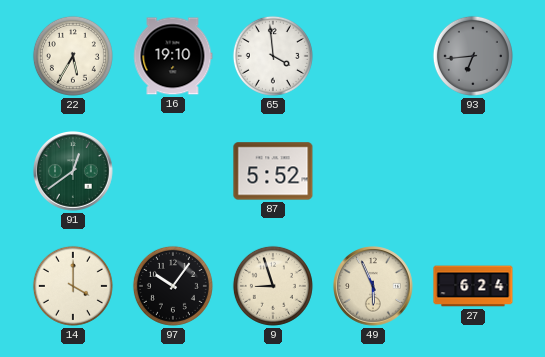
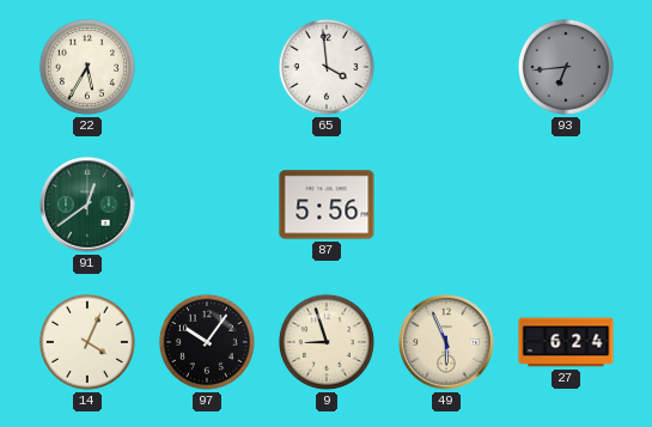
16: 19:10 -> none (173, 56)
87: 5:52 -> 5:56 (327, 205)
14: 4:00 -> 4:04 (87, 342)
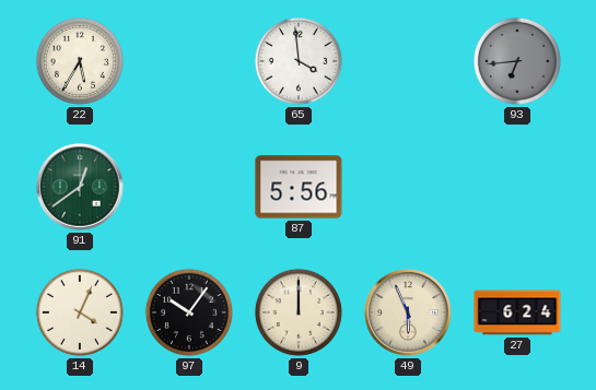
9: 8:57 -> 12:00 (299, 312)
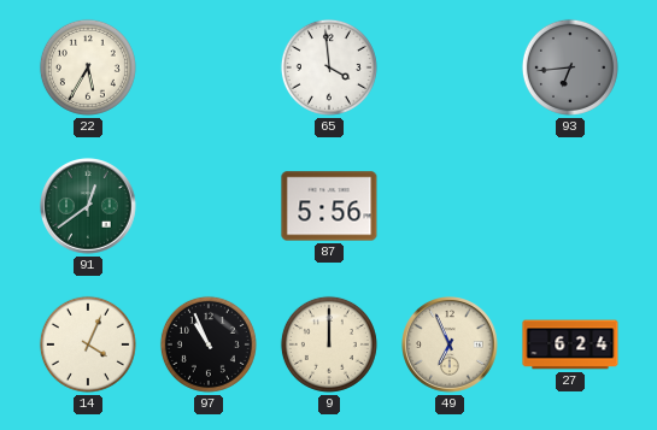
97: 10:06 -> 10:56 (209, 344)
49: 5:56 -> 6:56 (450, 344)
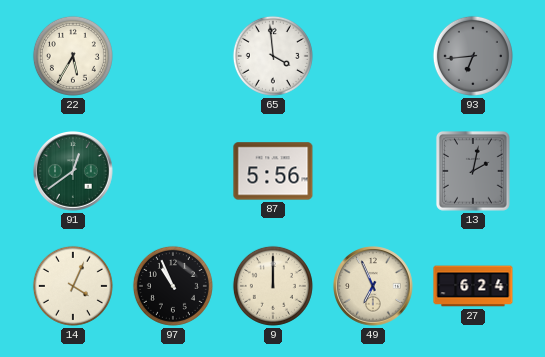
13: none -> 2:02 (473, 172)
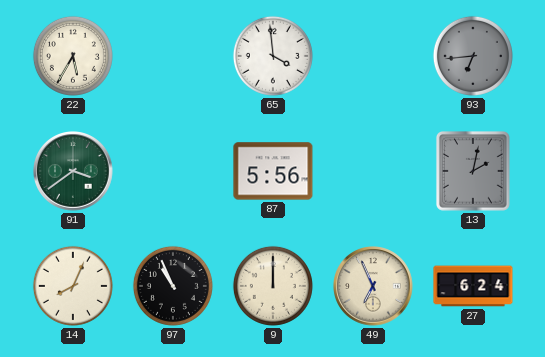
91: 12:39 -> 3:39 (73, 171)
14: 4:04 -> 8:04 (73, 286)
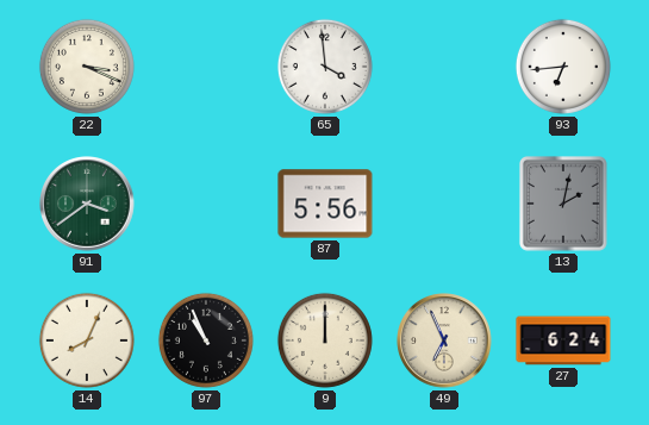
22: 5:35 -> 3:19 (87, 67)
93 dial: grey -> white (563, 67)
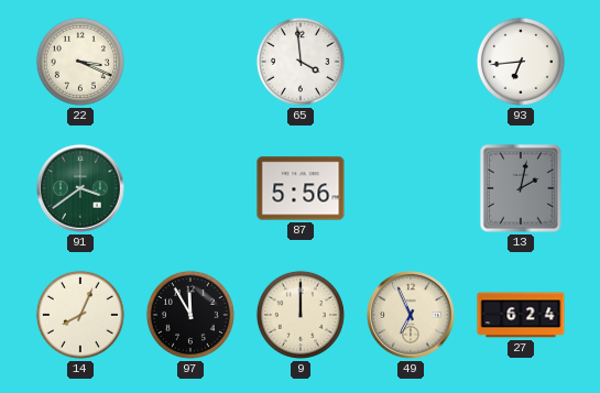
97: 10:56 -> 11:55 (190, 315)
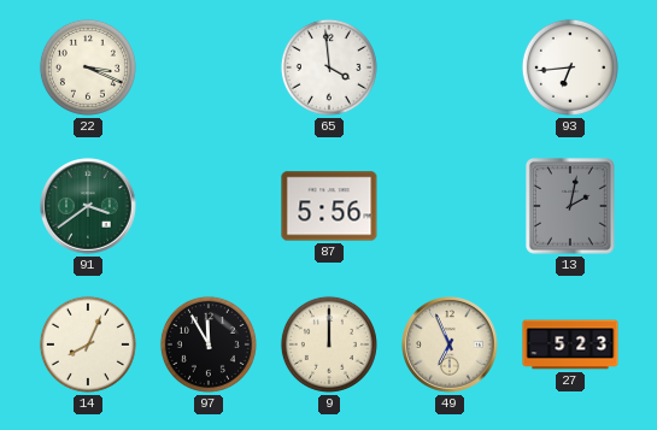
27: 6:24 -> 5:23 (570, 344)
